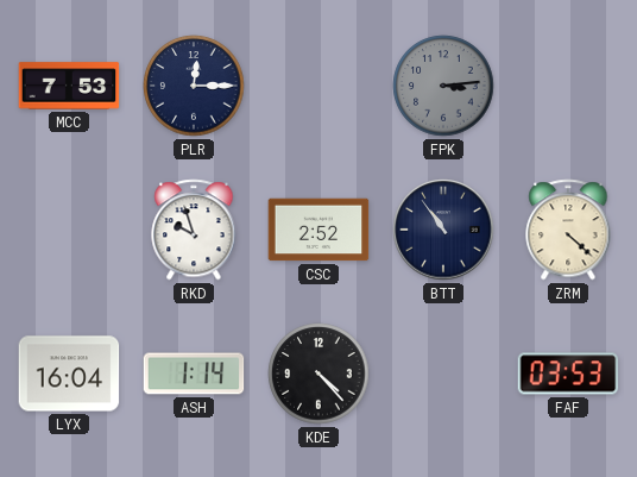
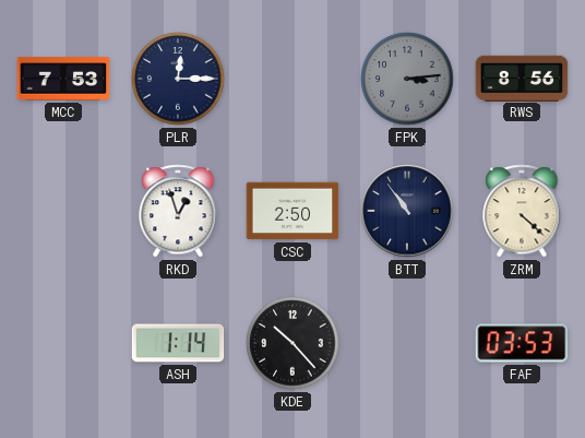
RWS: none -> 8:56 (522, 78)
RKD: 9:57 -> 12:57 (178, 211)
CSC: 2:52 -> 2:50 (292, 211)
LYX: 16:04 -> none (69, 374)
KDE: 4:23 -> 10:23 (292, 343)
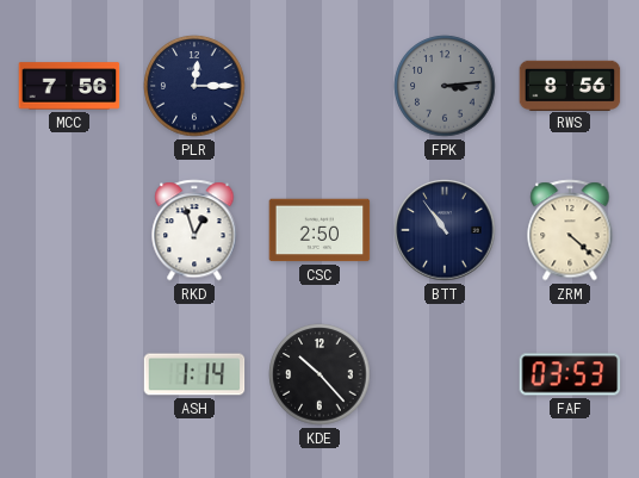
MCC: 7:53 -> 7:56 (69, 86)
